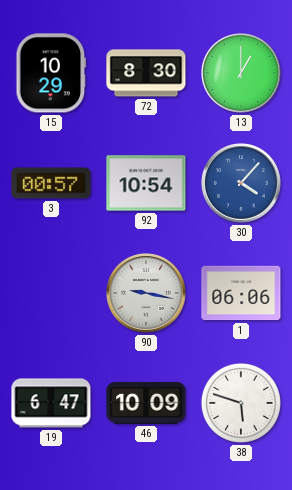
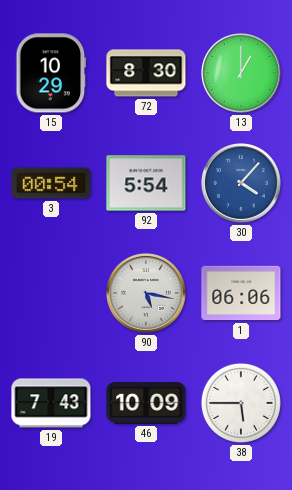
3: 00:57 -> 00:54 (51, 183)
92: 10:54 -> 5:54 (146, 183)
90: 9:17 -> 5:17 (147, 294)
19: 6:47 -> 7:43 (51, 403)
38: 5:48 -> 5:45 (241, 403)
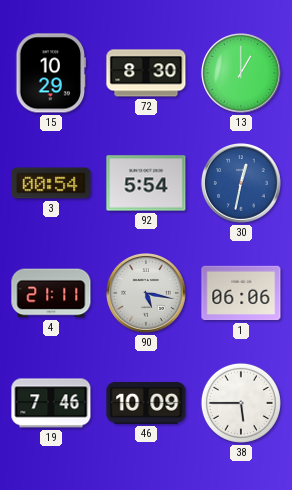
30: 4:07 -> 12:32 (242, 184)
4: none -> 21:11 (51, 293)
19: 7:43 -> 7:46 (51, 403)
